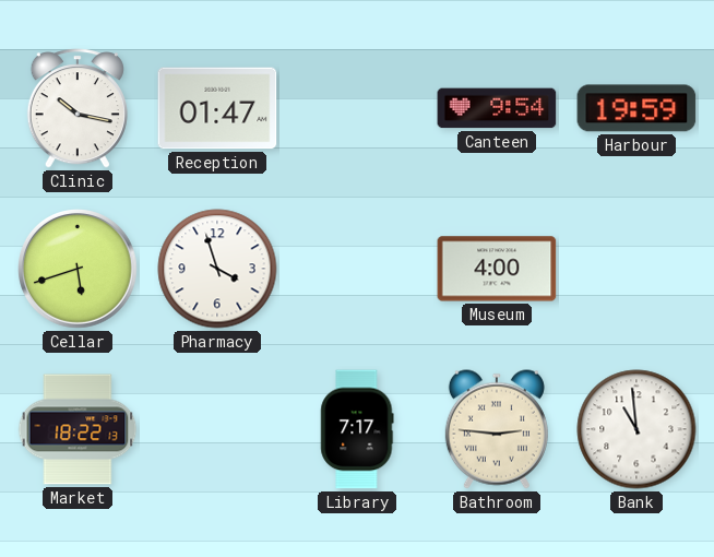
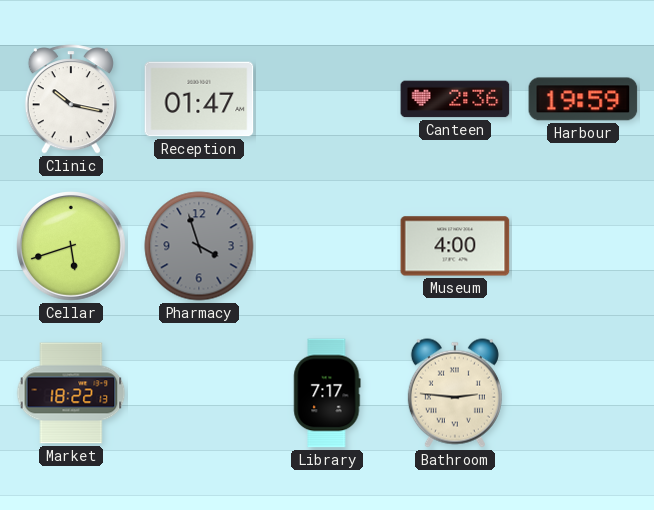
Canteen: 9:54 -> 2:36 (455, 99)
Pharmacy dial: white -> grey (199, 246)
Bank: 10:59 -> none (636, 429)
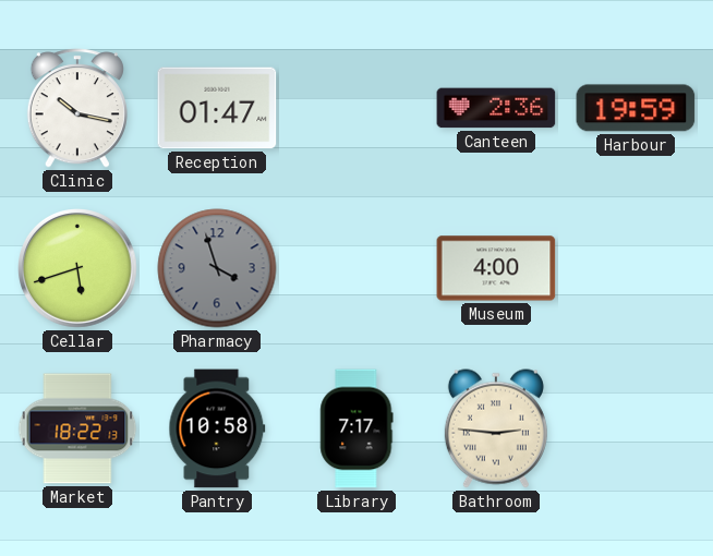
Pantry: none -> 10:58 (217, 428)
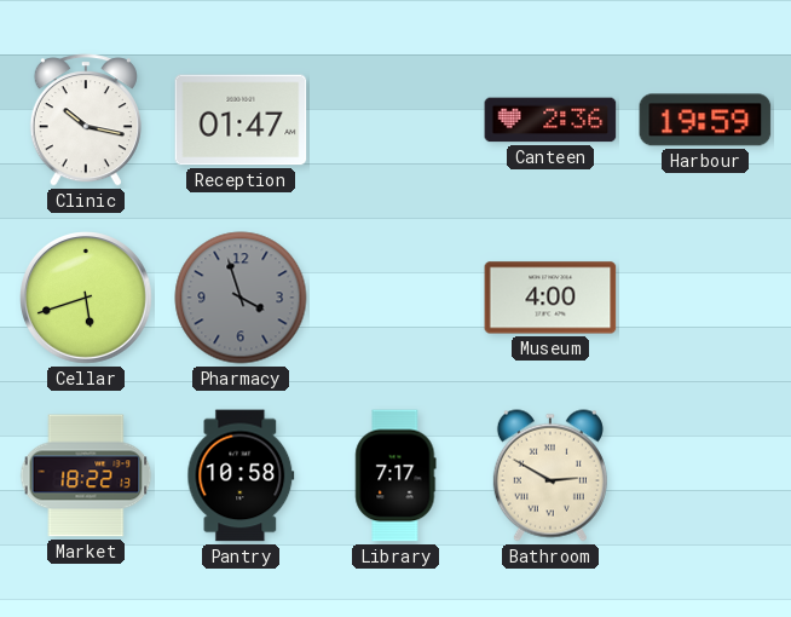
Bathroom: 2:46 -> 2:50 (550, 475)
